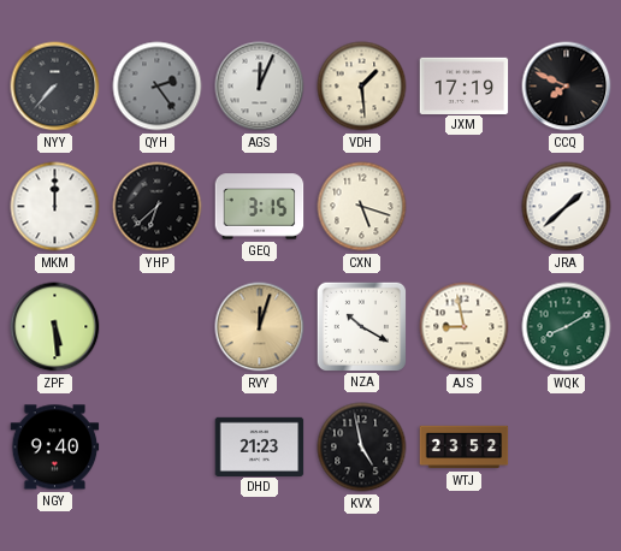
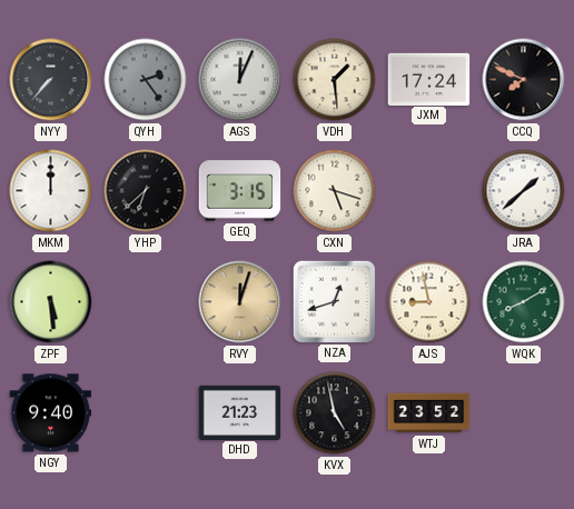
JXM: 17:19 -> 17:24 (429, 79)
NZA: 10:20 -> 12:42 (334, 301)
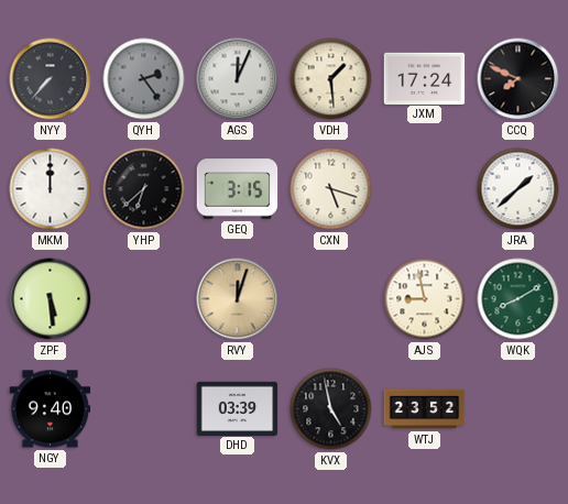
NZA: 12:42 -> none (334, 301)
DHD: 21:23 -> 03:39 (238, 408)
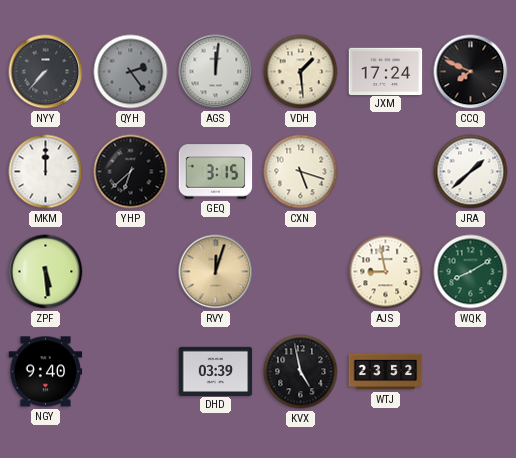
AGS: 12:04 -> 12:01 (216, 72)
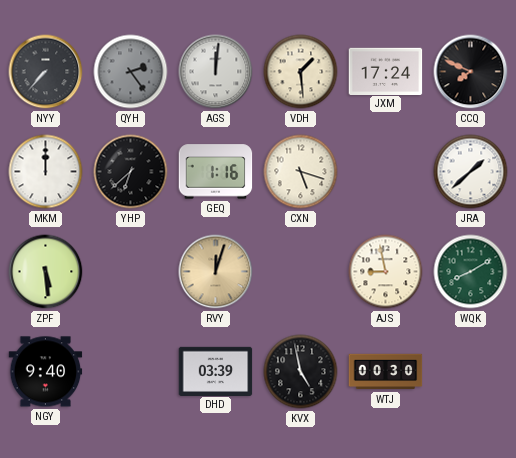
GEQ: 3:15 -> 1:16 (216, 172)
WTJ: 23:52 -> 00:30 (386, 372)
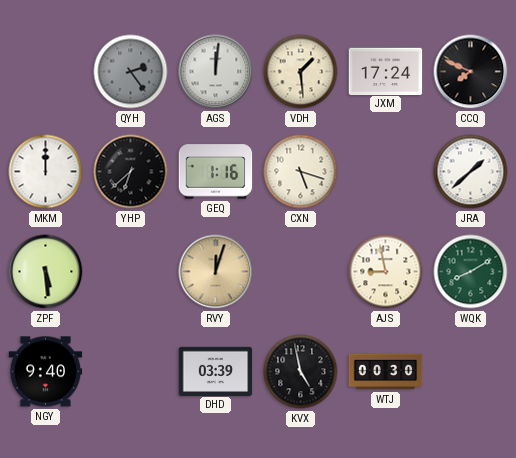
NYY: 7:37 -> none (46, 72)
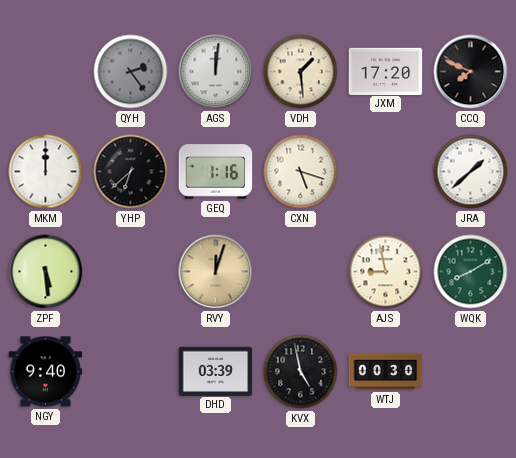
JXM: 17:24 -> 17:20 (386, 71)
